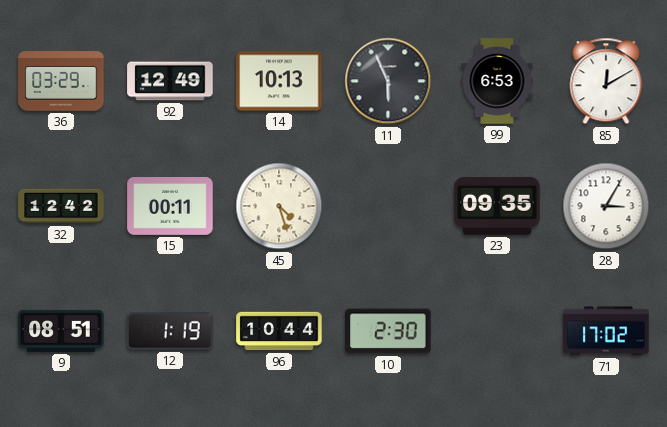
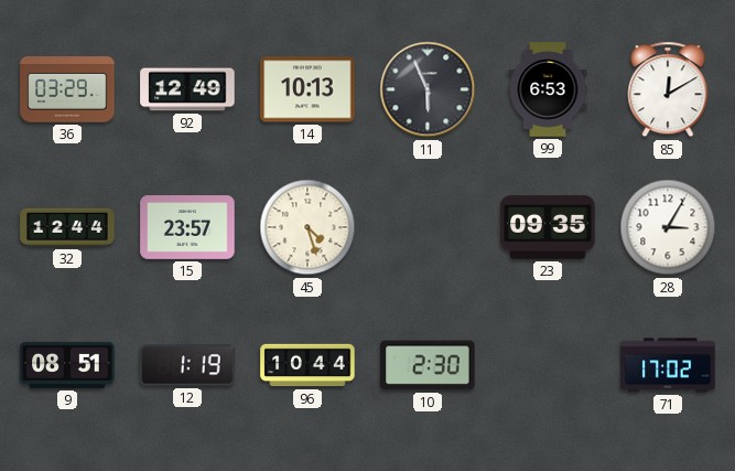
32: 12:42 -> 12:44 (67, 227)
15: 00:11 -> 23:57 (187, 228)
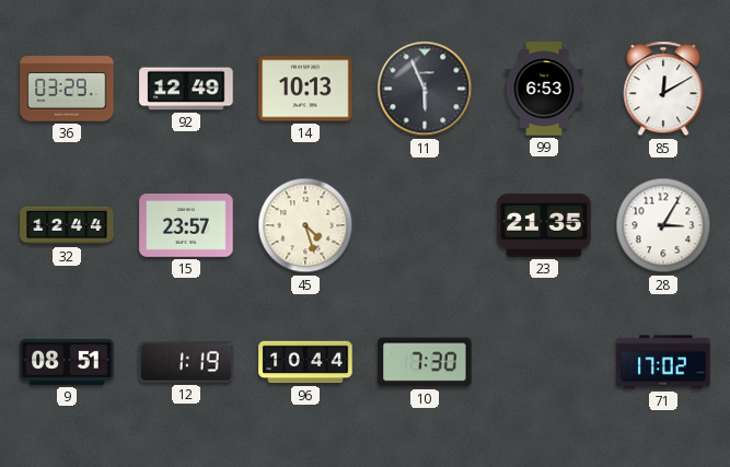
23: 09:35 -> 21:35 (544, 225)
10: 2:30 -> 7:30 (425, 362)
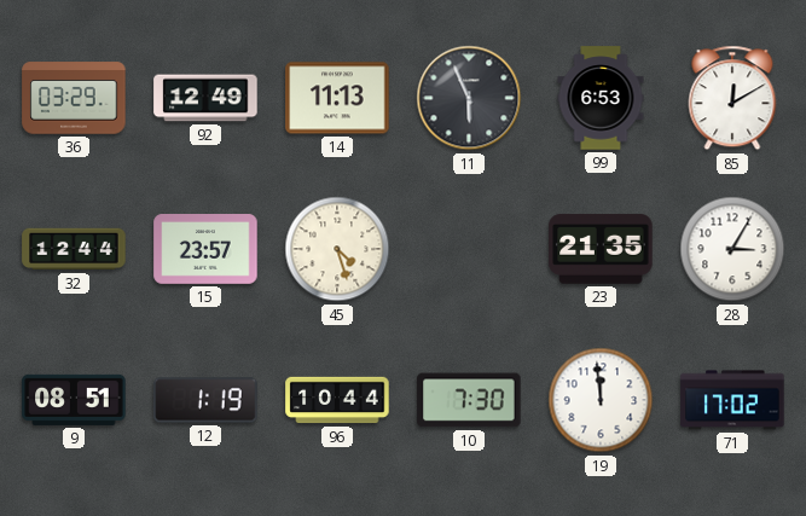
14: 10:13 -> 11:13 (337, 98)
19: none -> 11:59 (601, 400)
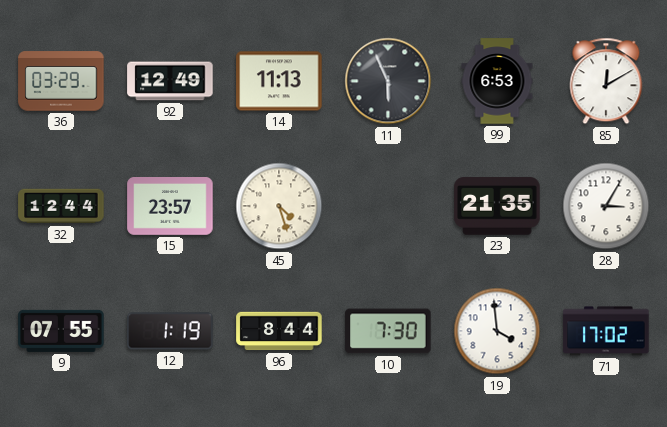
9: 08:51 -> 07:55 (61, 331)
96: 10:44 -> 8:44 (279, 331)
19: 11:59 -> 3:59 (497, 331)
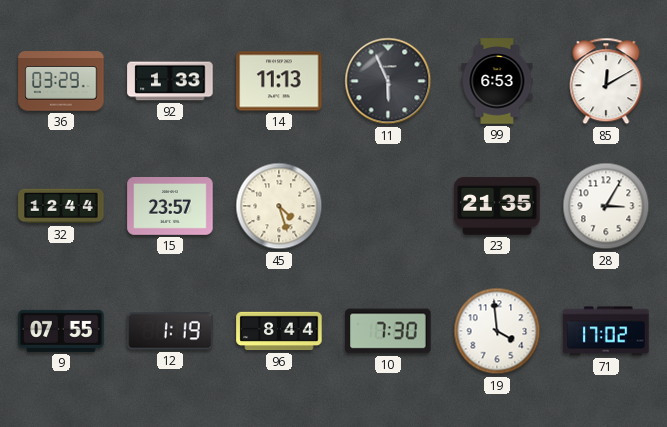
92: 12:49 -> 1:33 (170, 81)
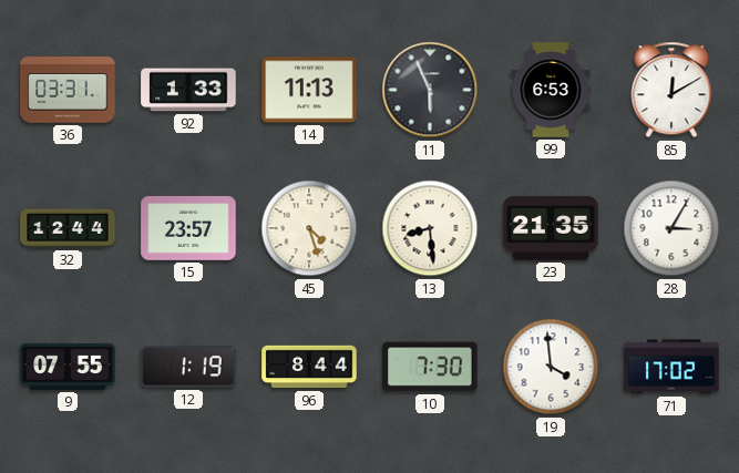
36: 03:29 -> 03:31 (68, 90)
13: none -> 8:29 (430, 228)
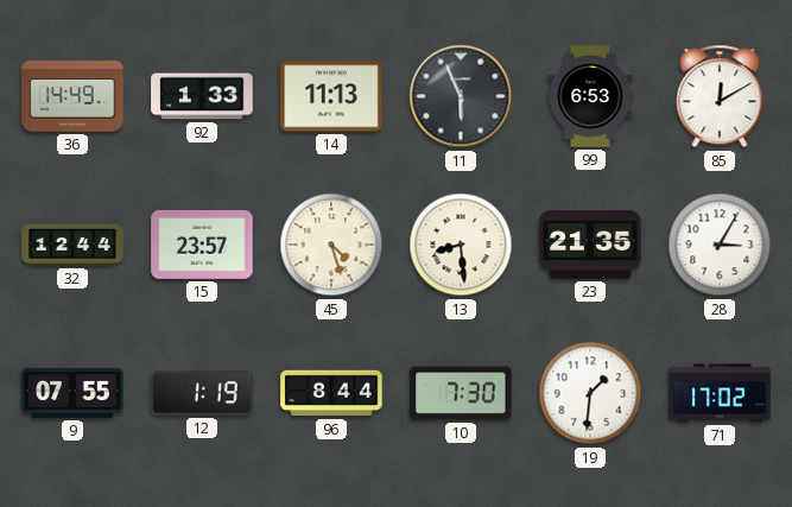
36: 03:31 -> 14:49 (72, 96)
19: 3:59 -> 1:31 (590, 393)
